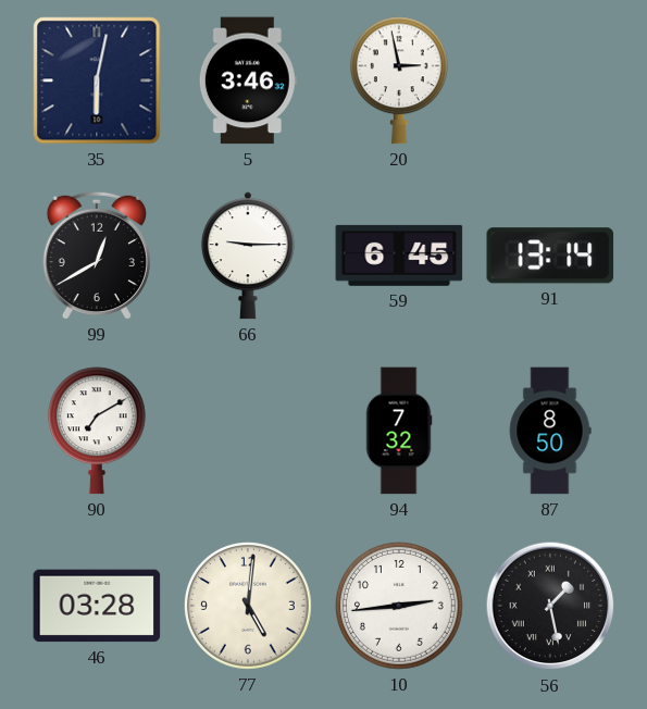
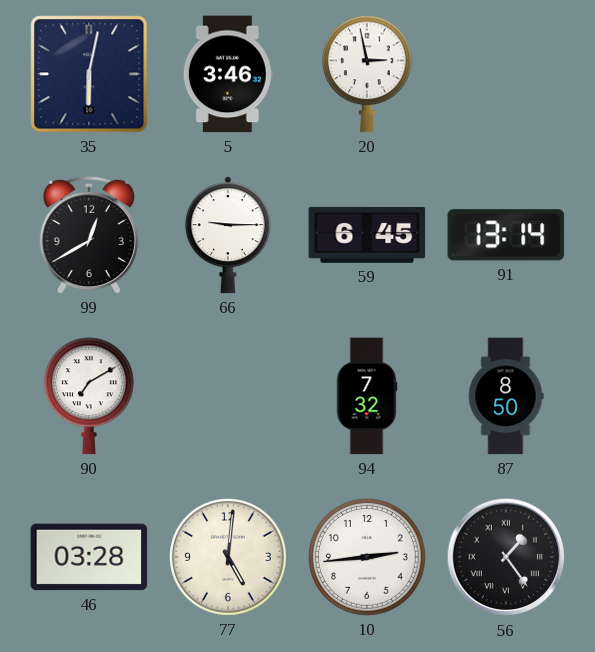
56: 1:28 -> 1:24 (506, 557)
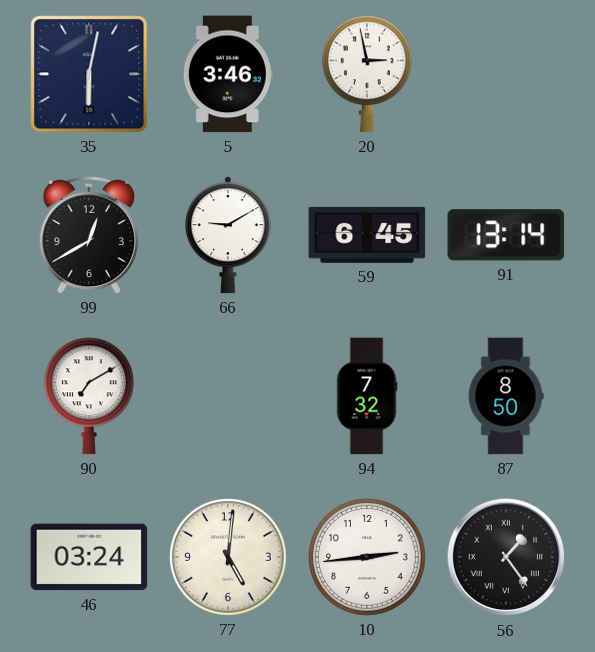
66: 9:15 -> 9:10 (228, 235)
46: 03:28 -> 03:24 (89, 557)
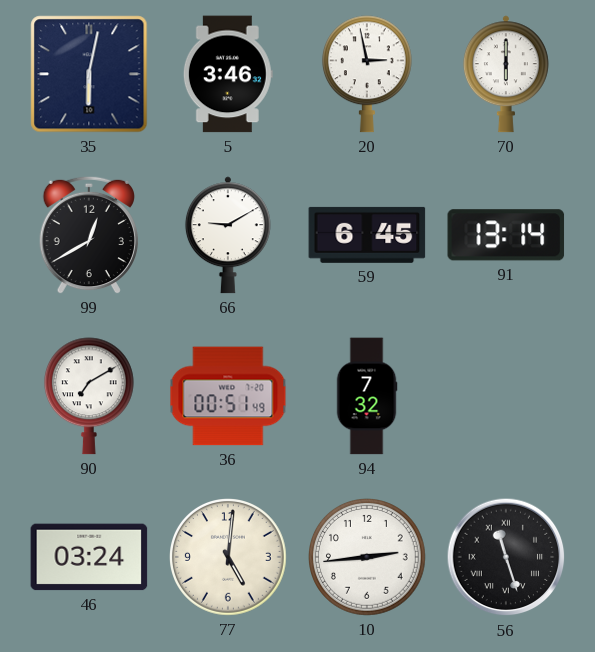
70: none -> 6:00 (506, 74)
36: none -> 00:51 (228, 396)
87: 8:50 -> none (506, 396)
56: 1:24 -> 11:27 (506, 557)
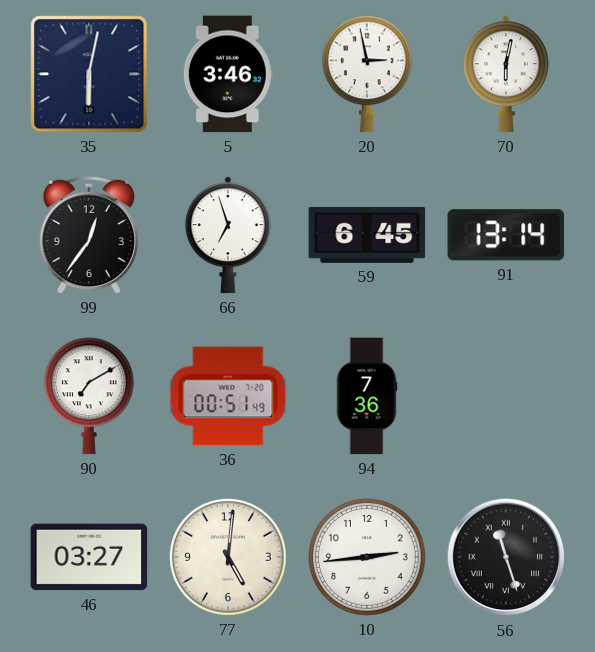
70: 6:00 -> 6:02 (506, 74)
99: 12:40 -> 12:36 (88, 235)
66: 9:10 -> 6:57 (228, 235)
94: 7:32 -> 7:36 (367, 396)
46: 03:24 -> 03:27 (89, 557)
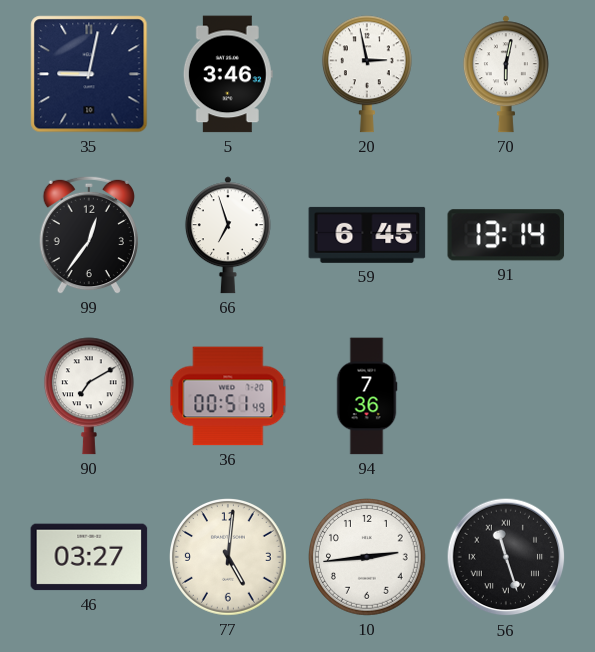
35: 6:02 -> 9:02 (89, 74)
